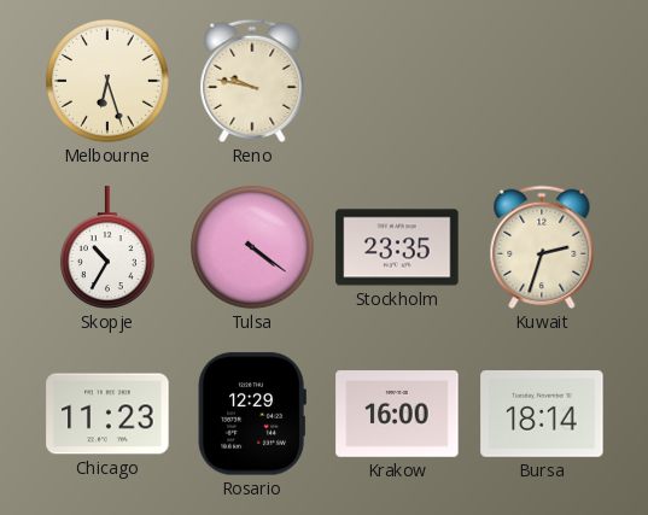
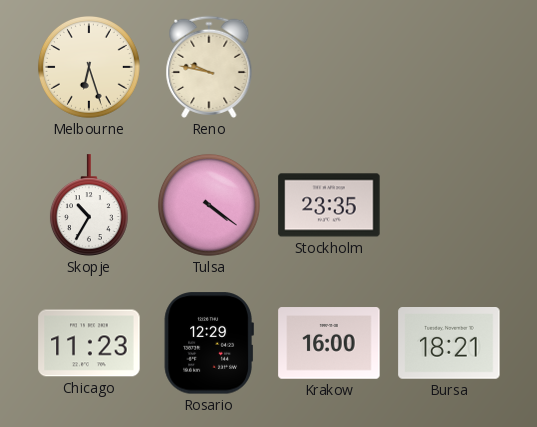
Kuwait: 2:33 -> none (542, 247)
Bursa: 18:14 -> 18:21 (449, 344)
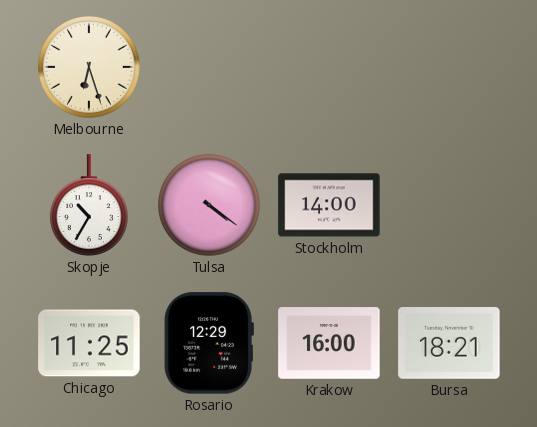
Reno: 9:47 -> none (209, 67)
Stockholm: 23:35 -> 14:00 (329, 205)
Chicago: 11:23 -> 11:25 (89, 343)
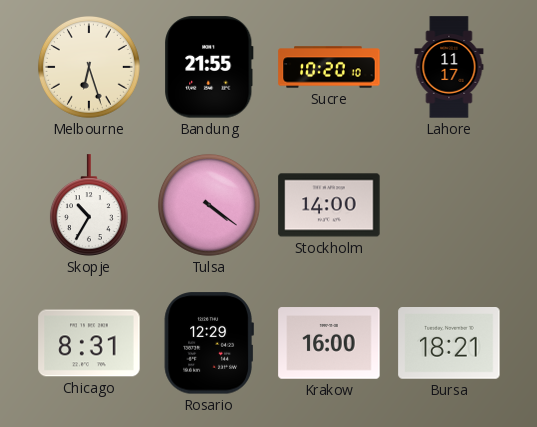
Bandung: none -> 21:55 (209, 67)
Sucre: none -> 10:20 (329, 67)
Lahore: none -> 11:17 (449, 67)
Chicago: 11:25 -> 8:31 (89, 343)
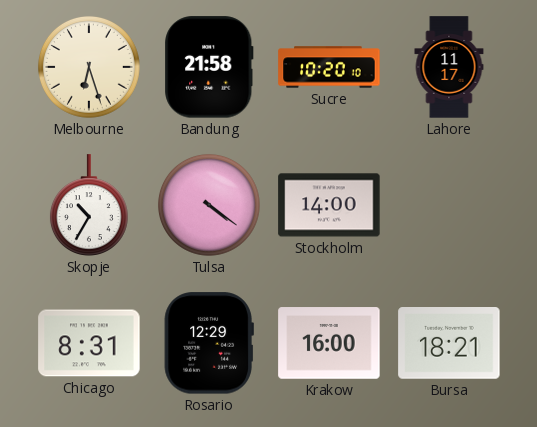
Bandung: 21:55 -> 21:58 (209, 67)
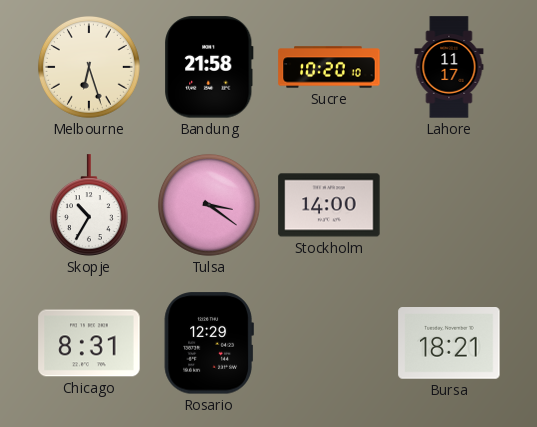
Tulsa: 4:21 -> 3:21 (209, 205)
Krakow: 16:00 -> none (329, 343)
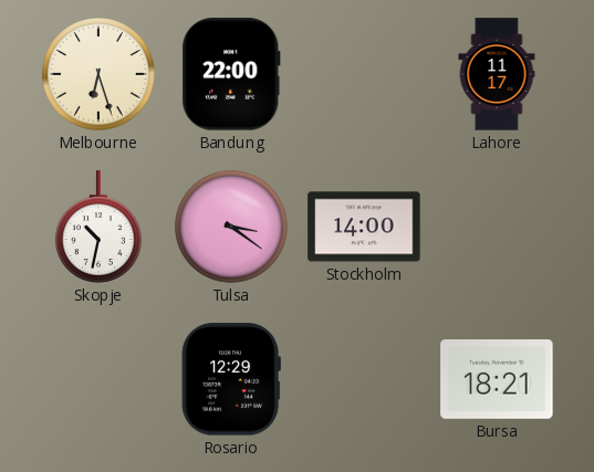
Bandung: 21:58 -> 22:00 (231, 74)
Sucre: 10:20 -> none (329, 67)
Skopje: 10:35 -> 10:32 (98, 227)
Chicago: 8:31 -> none (89, 343)
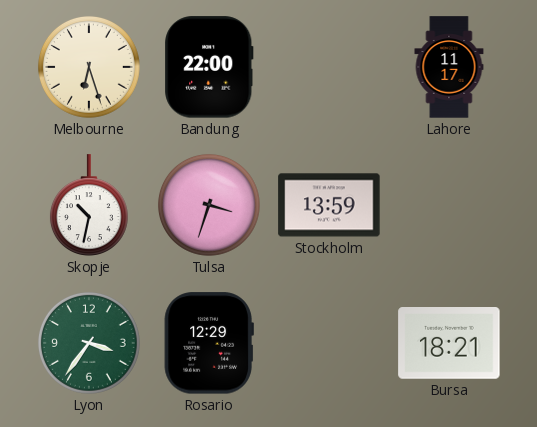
Tulsa: 3:21 -> 3:33 (209, 205)
Stockholm: 14:00 -> 13:59 (329, 205)
Lyon: none -> 3:36 (89, 343)
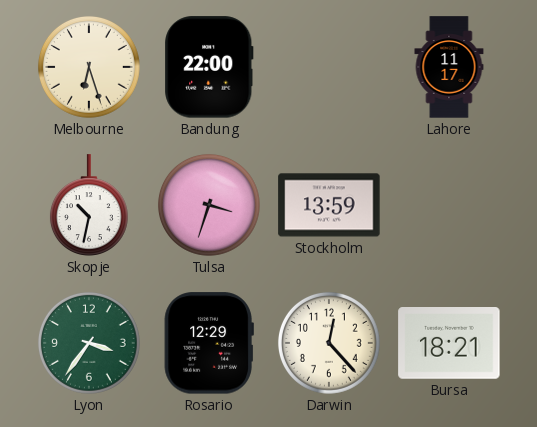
Darwin: none -> 12:23 (329, 343)
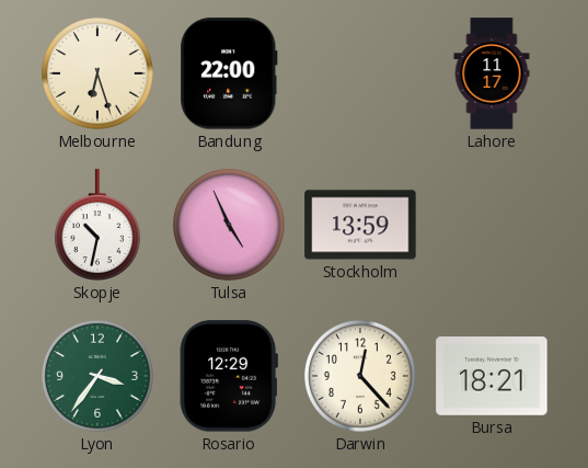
Tulsa: 3:33 -> 4:56 (229, 225)
